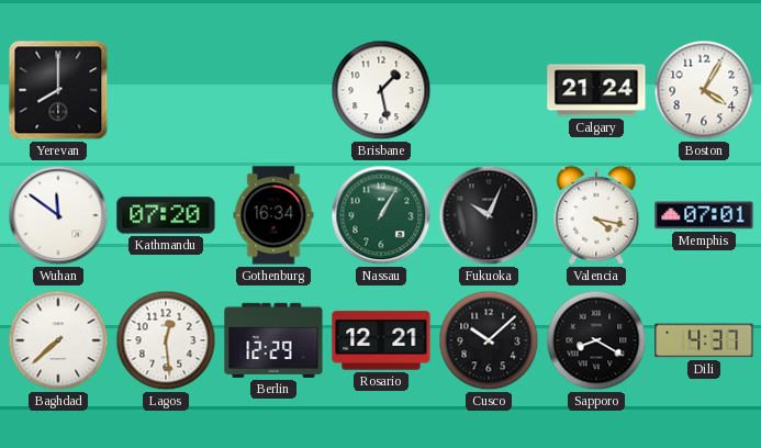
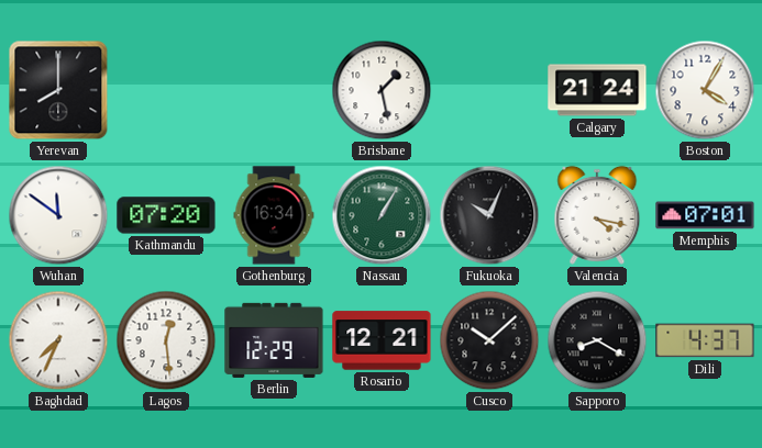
Baghdad: 7:38 -> 7:34 (58, 340)
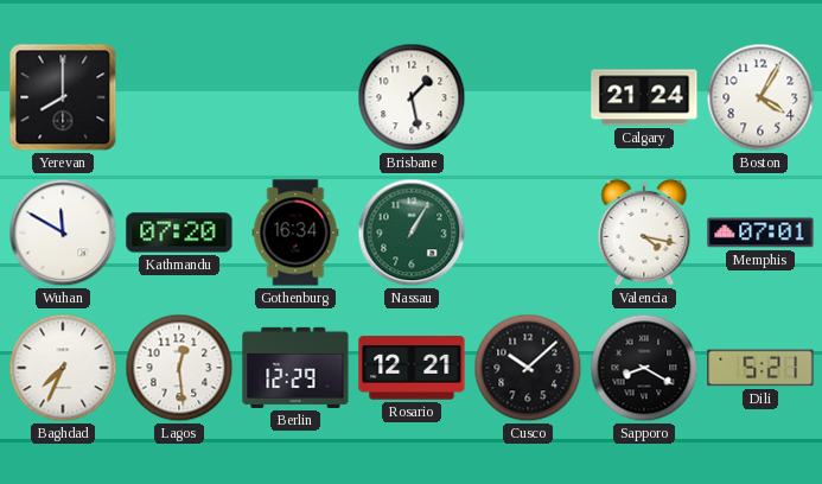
Wuhan: 11:51 -> 11:50 (63, 233)
Fukuoka: 10:04 -> none (489, 215)
Dili: 4:37 -> 5:21 (760, 368)
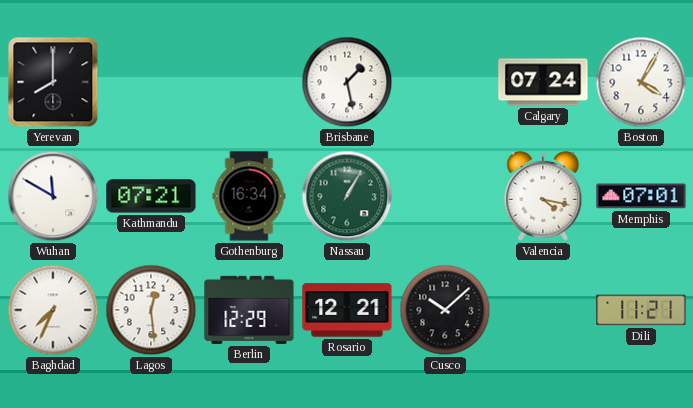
Calgary: 21:24 -> 07:24 (543, 82)
Kathmandu: 07:20 -> 07:21 (151, 196)
Sapporo: 8:20 -> none (644, 368)
Dili: 5:21 -> 11:21 (641, 310)
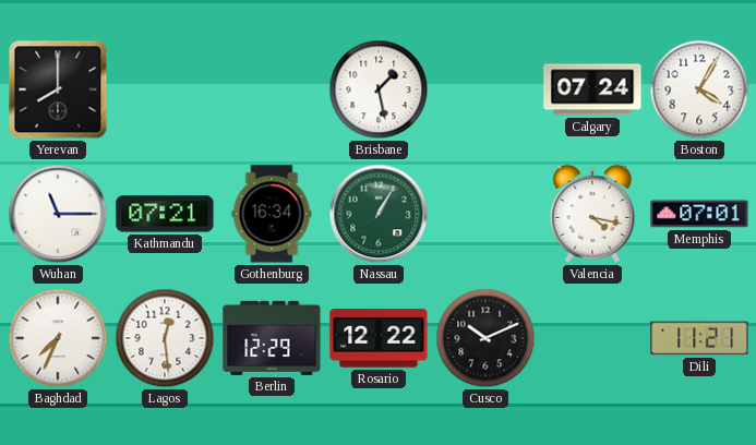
Wuhan: 11:50 -> 11:15 (58, 214)
Rosario: 12:21 -> 12:22 (379, 338)
Cusco: 10:08 -> 10:11 (485, 338)
